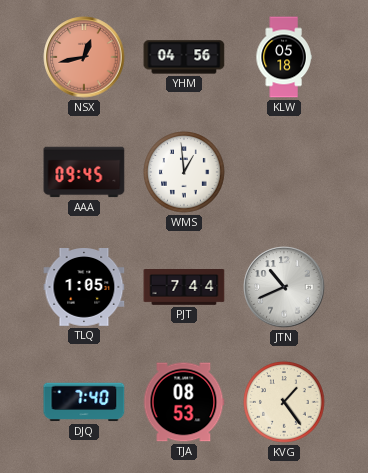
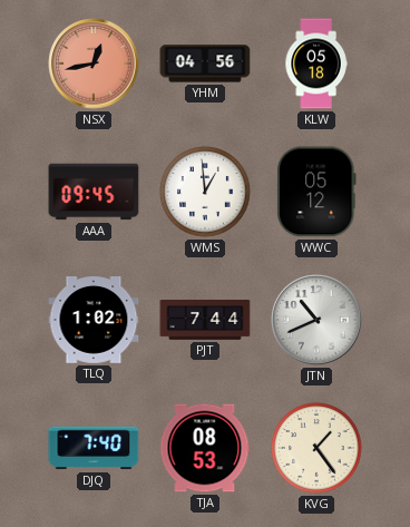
WWC: none -> 05:12 (316, 192)
TLQ: 1:05 -> 1:02 (94, 321)
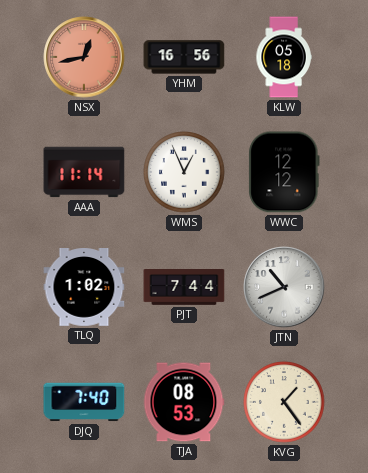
YHM: 04:56 -> 16:56 (184, 57)
AAA: 09:45 -> 11:14 (84, 172)
WMS: 12:59 -> 12:56 (184, 172)
WWC: 05:12 -> 12:12 (284, 172)
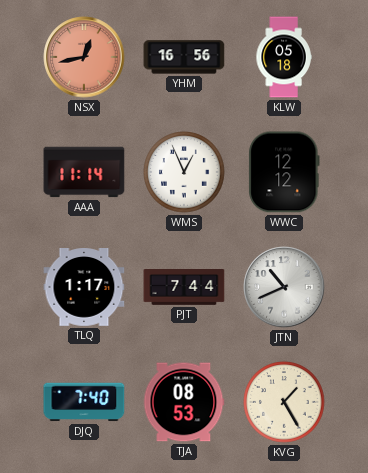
TLQ: 1:02 -> 1:17 (84, 288)
KVG: 1:24 -> 1:25 (284, 402)
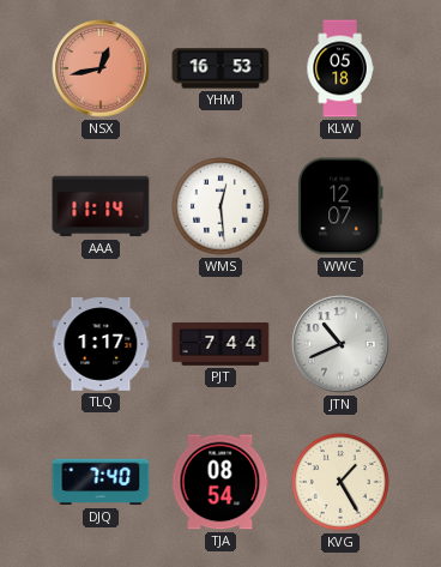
YHM: 16:56 -> 16:53 (220, 68)
WMS: 12:56 -> 12:29 (220, 206)
WWC: 12:12 -> 12:07 (340, 206)
TJA: 08:53 -> 08:54 (220, 482)
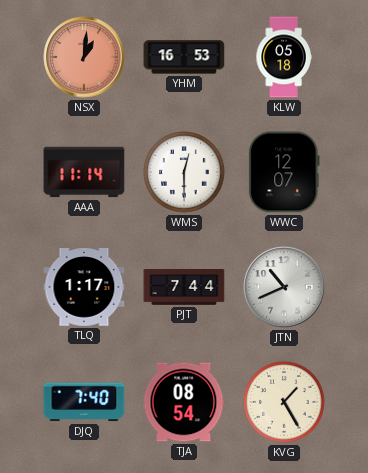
NSX: 12:43 -> 1:01 (84, 57)
WMS: 12:29 -> 12:30 (184, 172)
